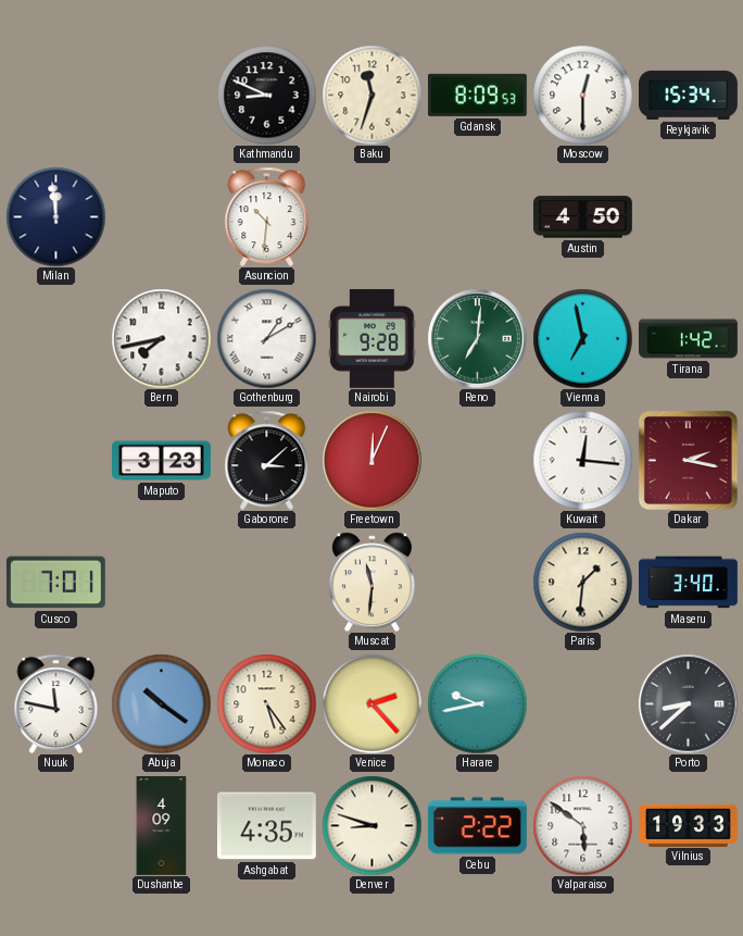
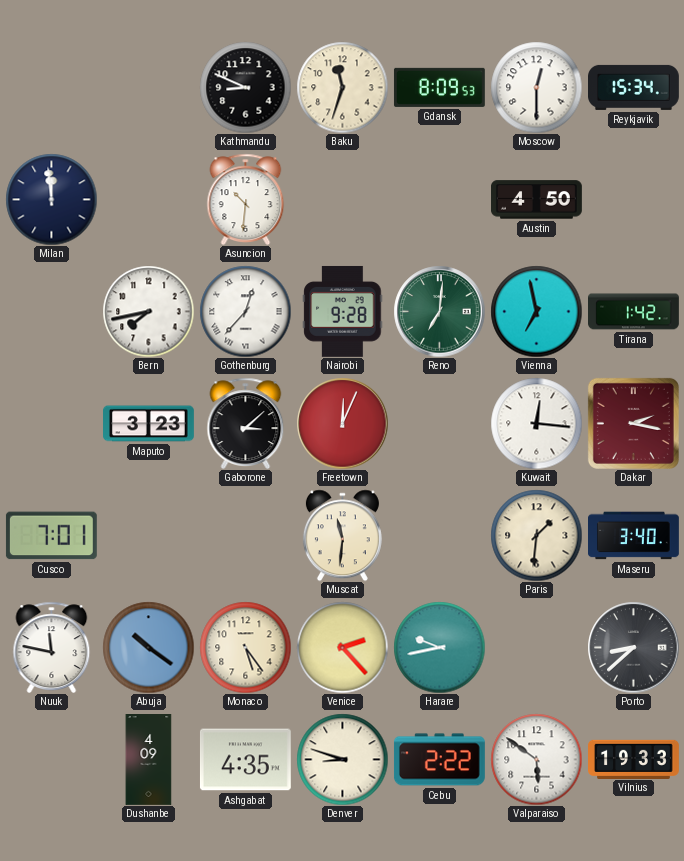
Gothenburg: 1:10 -> 12:37 (245, 311)
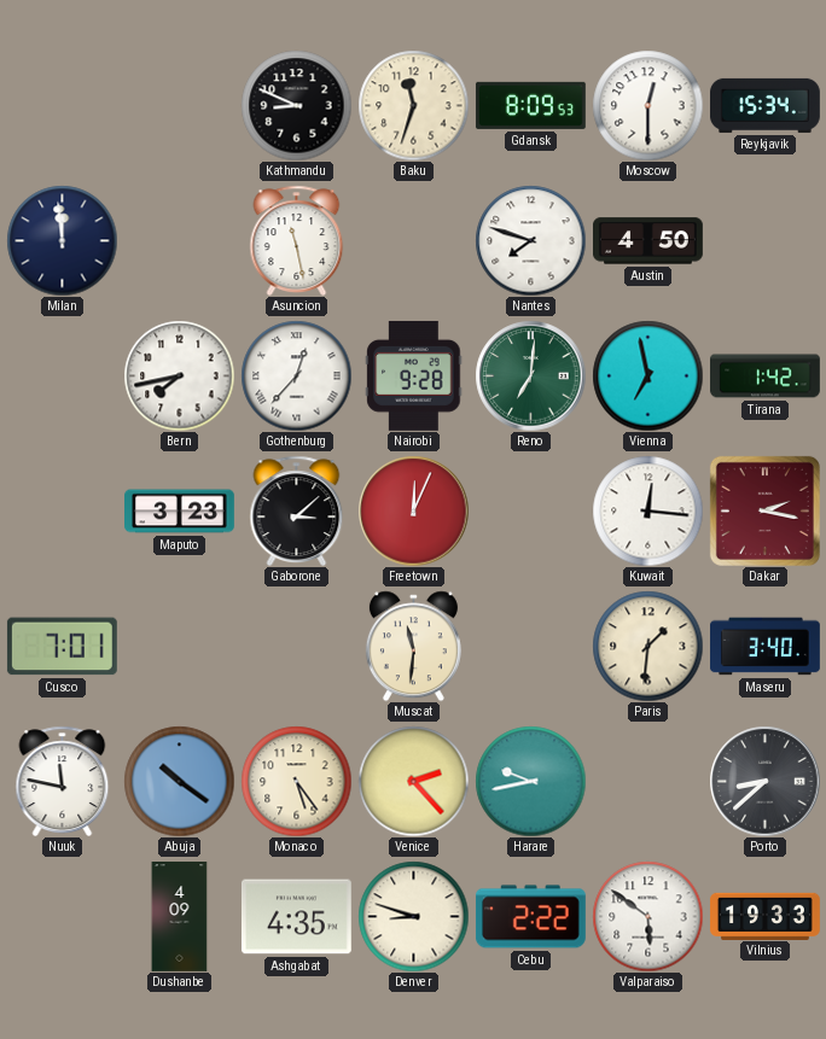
Asuncion: 10:31 -> 11:28 (297, 240)
Nantes: none -> 7:48 (530, 240)
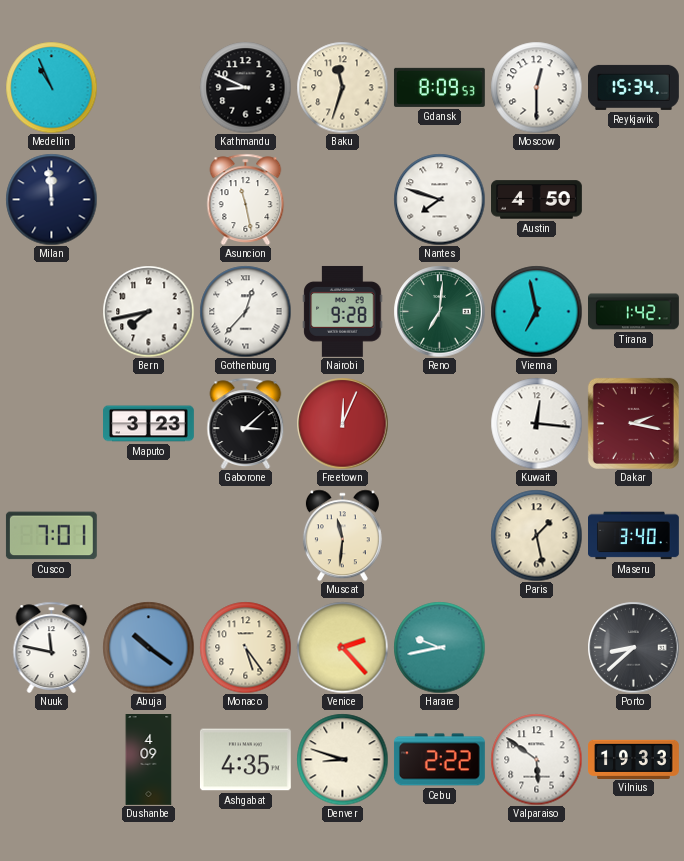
Medellin: none -> 10:56 (51, 87)
Paris: 1:31 -> 1:28 (536, 535)
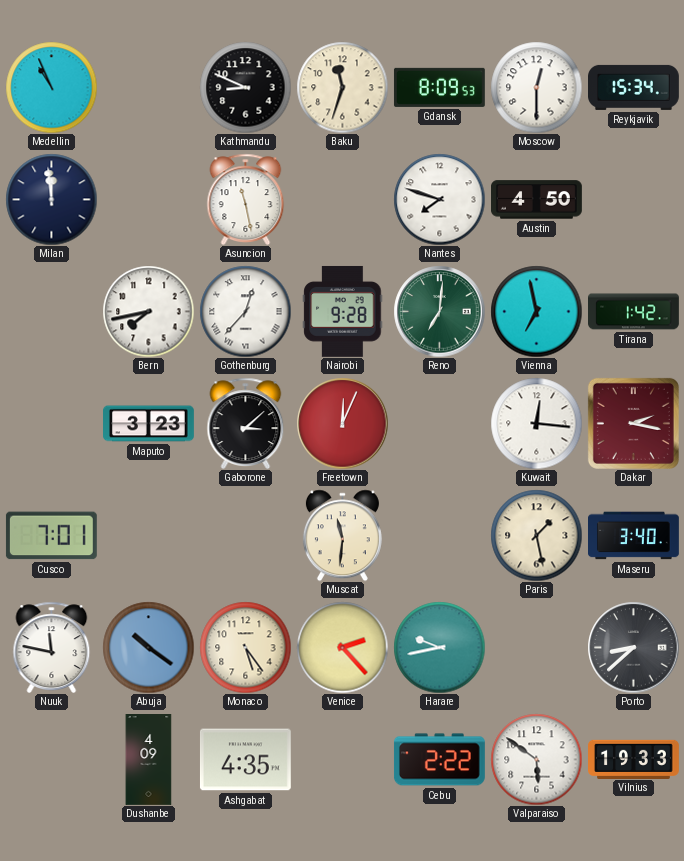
Denver: 8:48 -> none (342, 759)
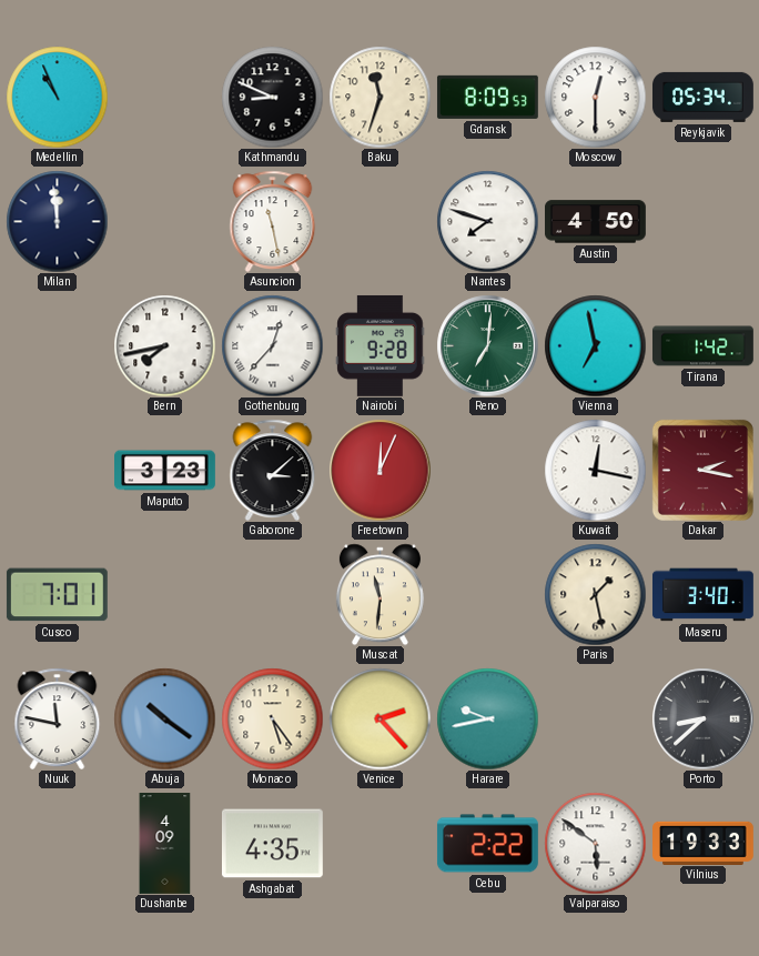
Reykjavik: 15:34 -> 05:34 (704, 97)
Kuwait: 12:16 -> 12:17 (595, 470)
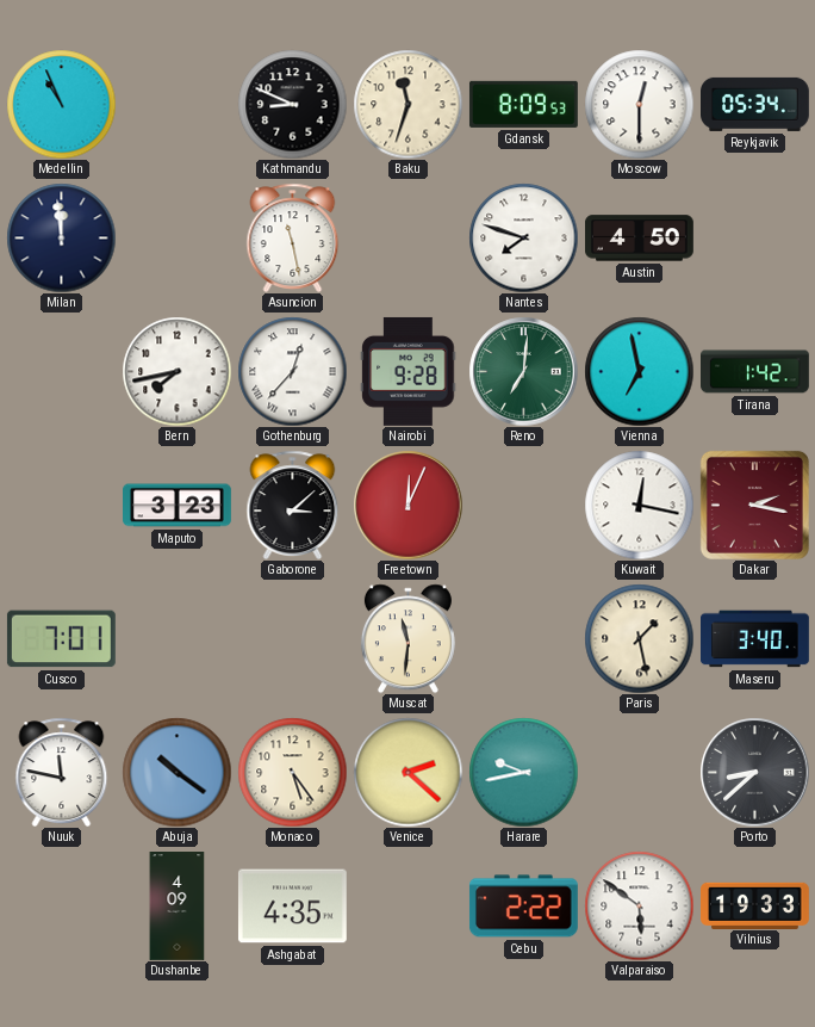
Venice: 2:23 -> 2:22 (407, 772)
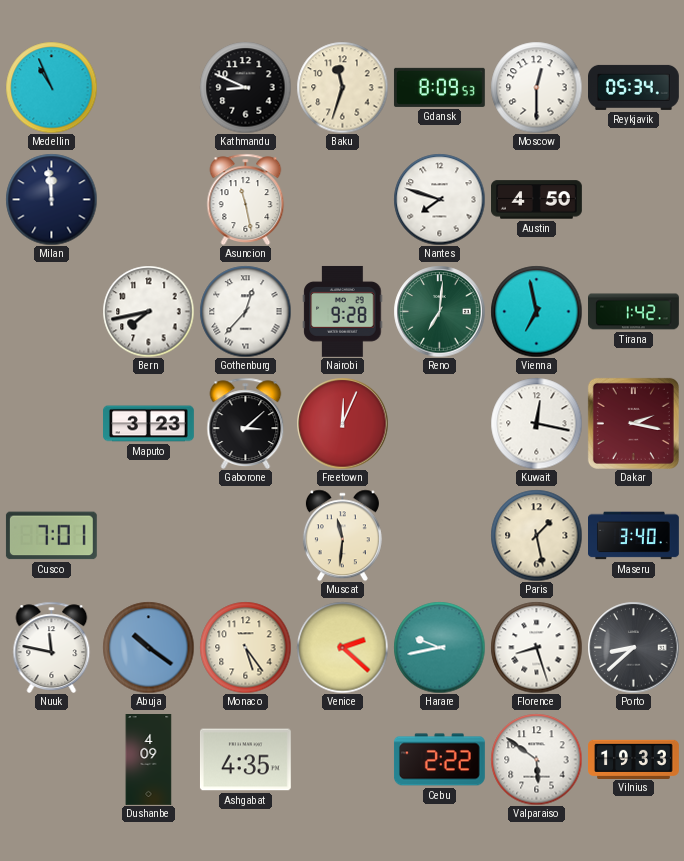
Florence: none -> 8:27 (536, 647)
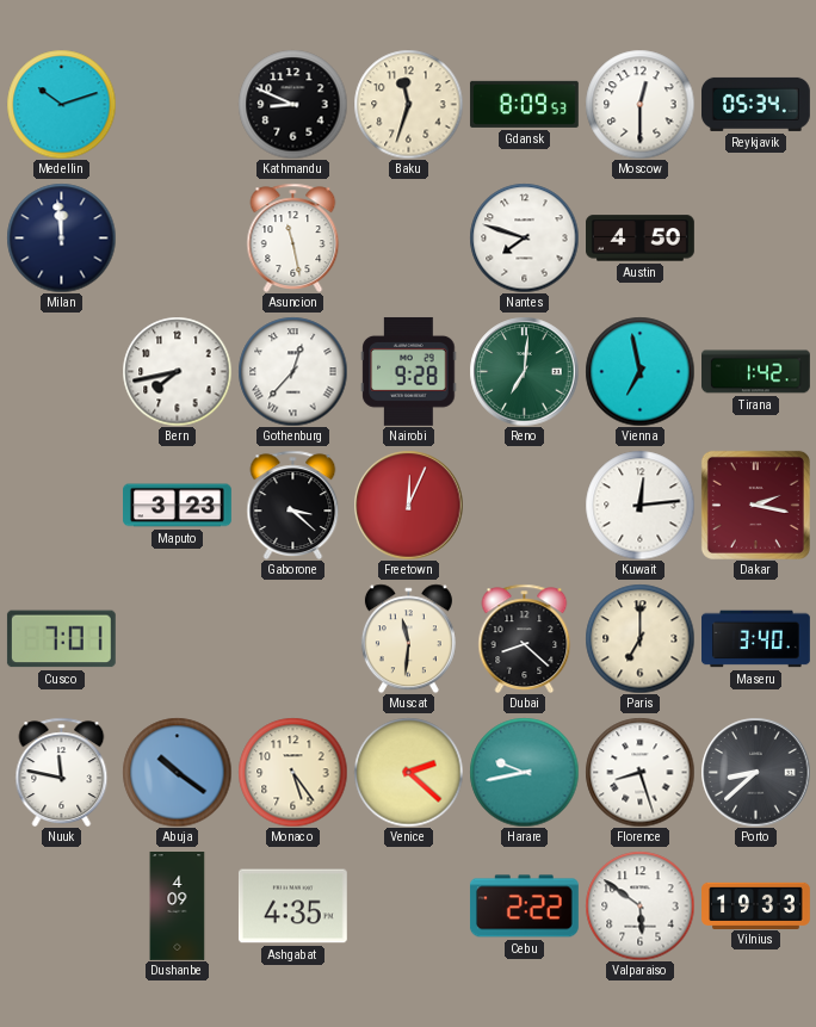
Medellin: 10:56 -> 10:12 (61, 104)
Gaborone: 3:08 -> 3:22 (293, 505)
Kuwait: 12:17 -> 12:14 (639, 505)
Dubai: none -> 8:22 (525, 638)
Paris: 1:28 -> 7:00 (639, 638)
